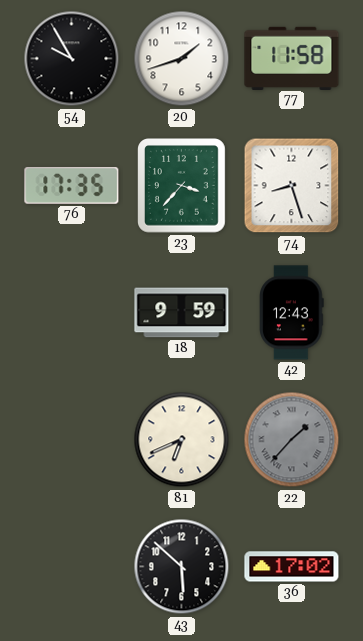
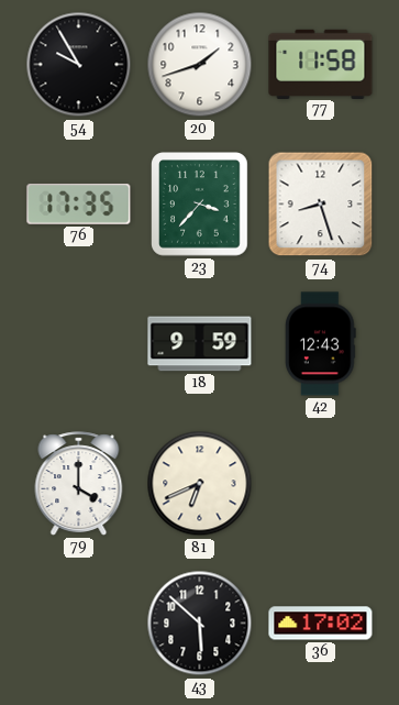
79: none -> 4:00 (79, 484)
22: 1:37 -> none (292, 440)
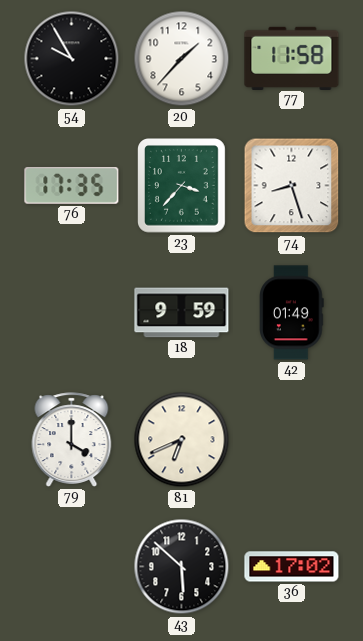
20: 1:42 -> 1:37 (182, 59)
42: 12:43 -> 01:49 (292, 313)
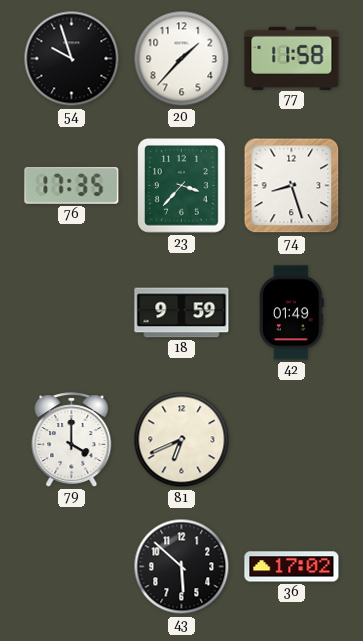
54: 9:55 -> 9:57 (72, 59)
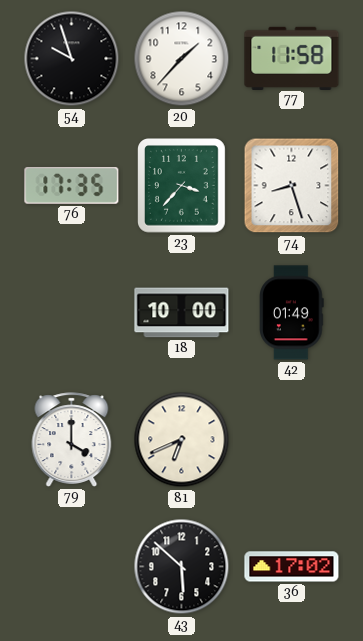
18: 9:59 -> 10:00 (182, 313)
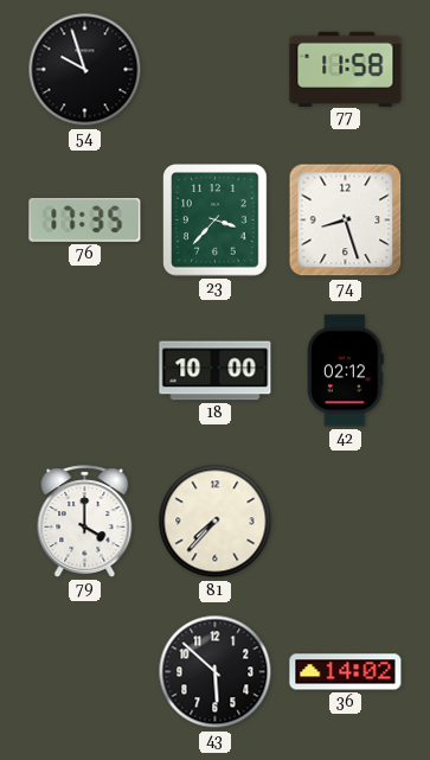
20: 1:37 -> none (182, 59)
42: 01:49 -> 02:12 (346, 371)
81: 6:41 -> 7:37 (216, 522)
36: 17:02 -> 14:02 (346, 672)
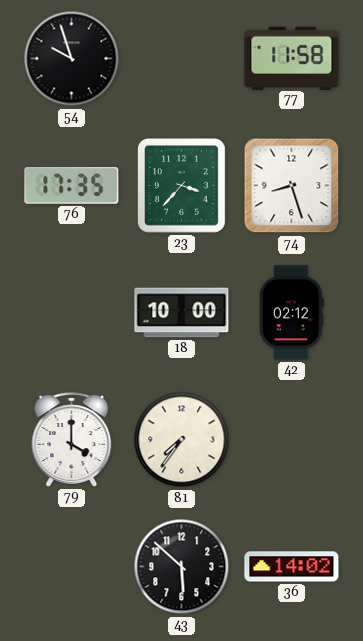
81: 7:37 -> 7:36 (182, 440)
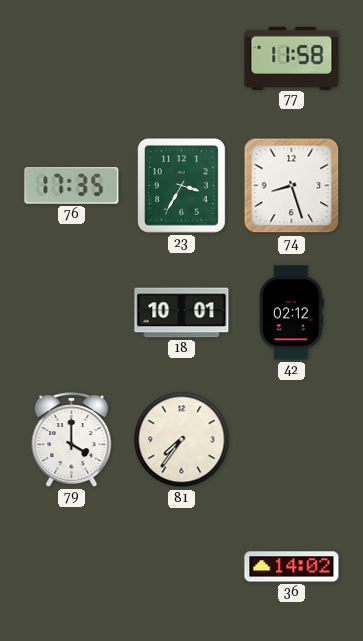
54: 9:57 -> none (72, 59)
23: 3:37 -> 3:35 (182, 186)
18: 10:00 -> 10:01 (182, 313)
43: 5:52 -> none (182, 567)
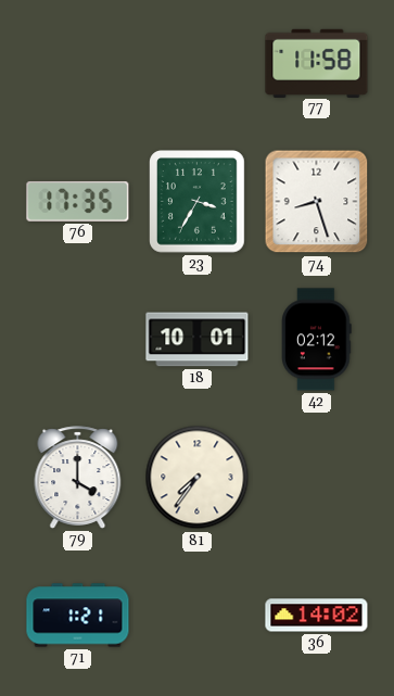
71: none -> 1:21 (78, 616)
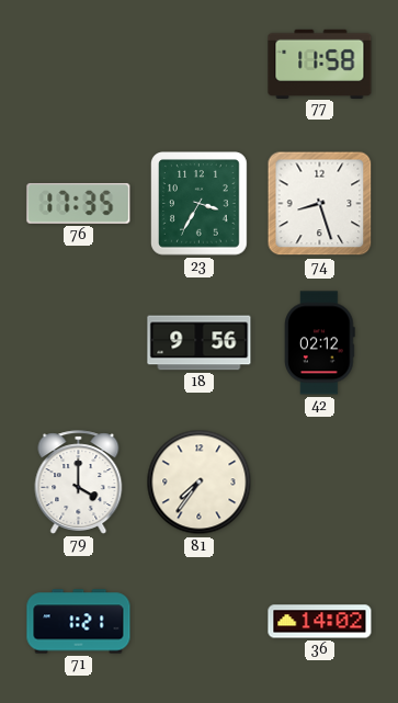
18: 10:01 -> 9:56 (200, 343)
